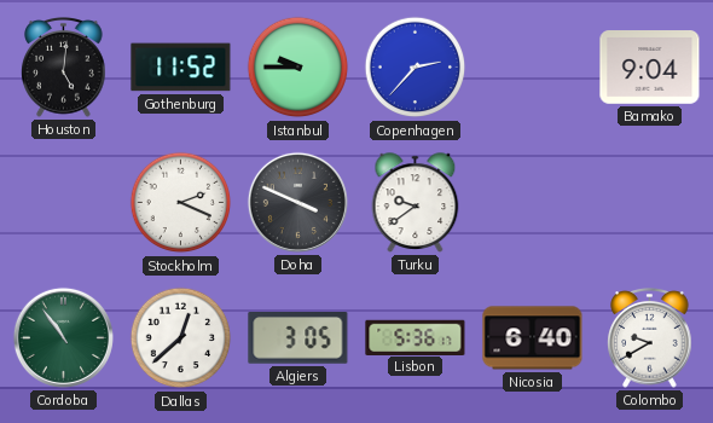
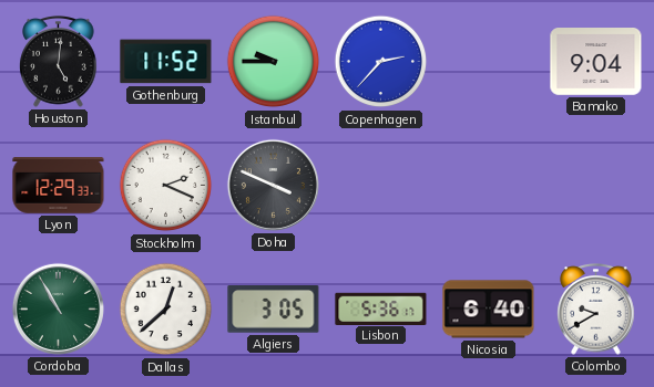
Lyon: none -> 12:29 (59, 186)
Turku: 9:39 -> none (416, 203)
Cordoba: 10:54 -> 10:55 (58, 308)
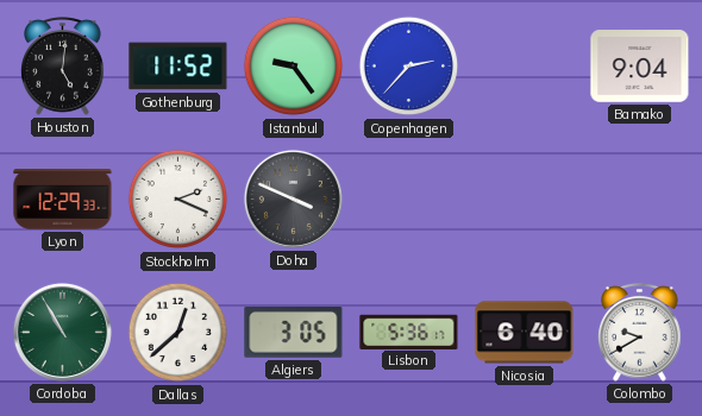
Istanbul: 9:45 -> 9:24 (294, 67)
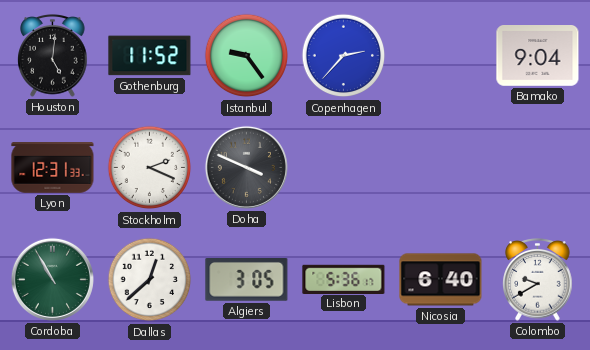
Lyon: 12:29 -> 12:31 (53, 168)
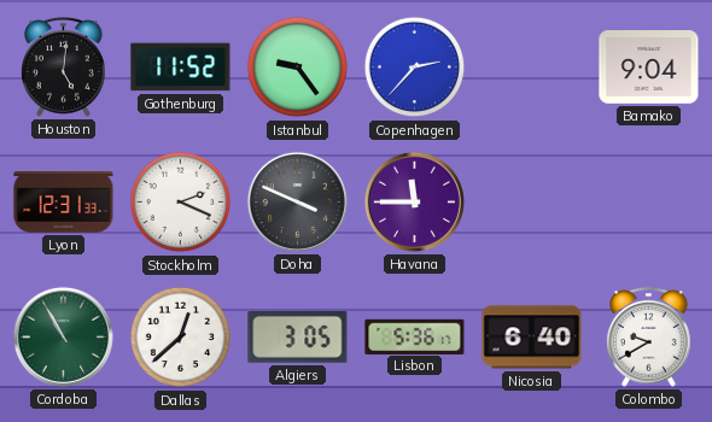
Havana: none -> 11:45 (414, 201)
